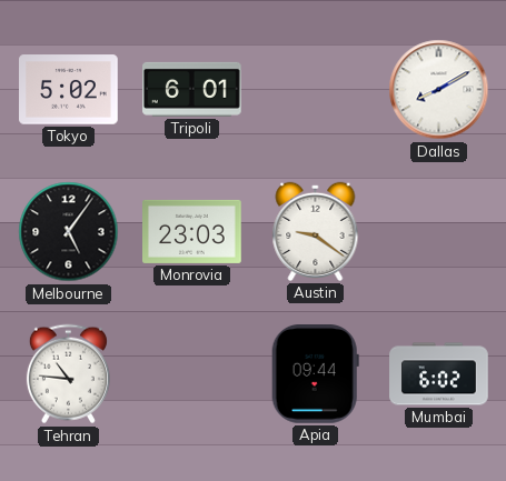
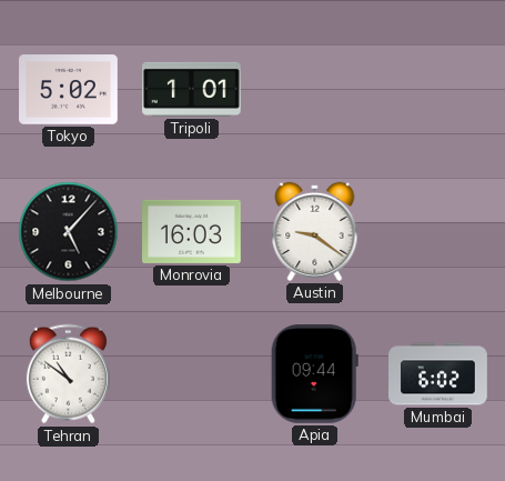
Tripoli: 6:01 -> 1:01 (192, 89)
Dallas: 8:10 -> none (439, 90)
Melbourne: 5:06 -> 5:07 (69, 232)
Monrovia: 23:03 -> 16:03 (192, 231)
Tehran: 10:46 -> 10:51 (68, 374)
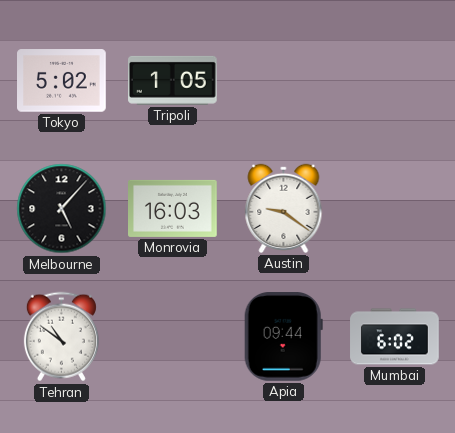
Tripoli: 1:01 -> 1:05 (173, 80)
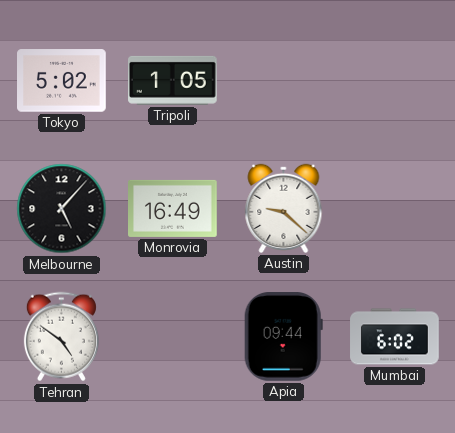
Monrovia: 16:03 -> 16:49 (173, 208)
Austin: 9:21 -> 9:22 (284, 208)
Tehran: 10:51 -> 4:51 (61, 337)
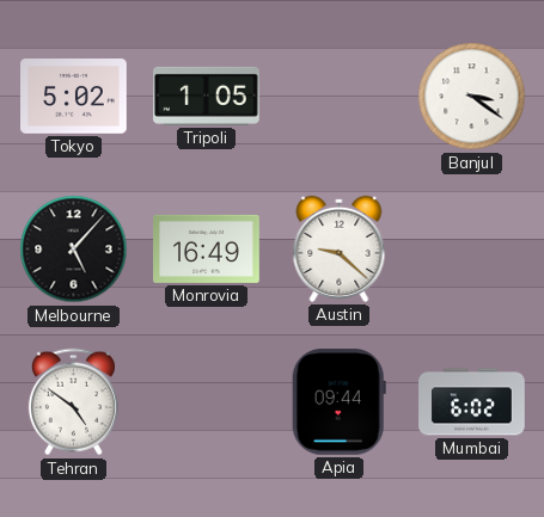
Banjul: none -> 3:21 (472, 97)
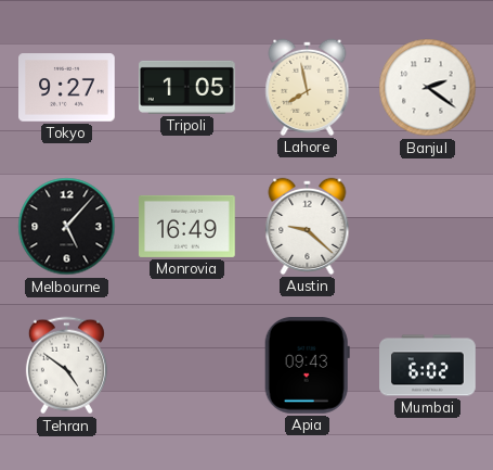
Tokyo: 5:02 -> 9:27 (67, 88)
Lahore: none -> 7:58 (308, 87)
Banjul: 3:21 -> 2:21 (428, 88)
Apia: 09:44 -> 09:43 (307, 366)
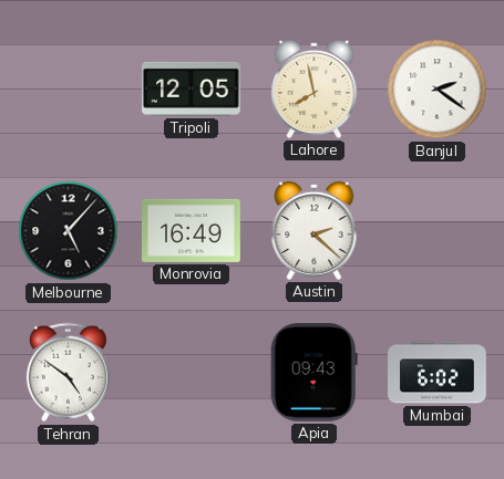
Tokyo: 9:27 -> none (67, 88)
Tripoli: 1:05 -> 12:05 (192, 88)
Austin: 9:22 -> 2:22 (315, 230)
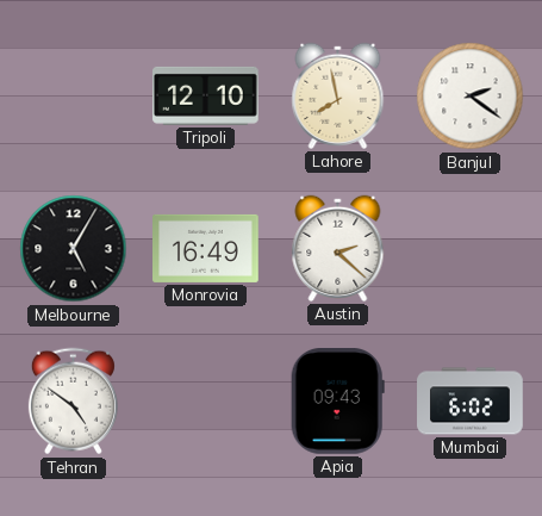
Tripoli: 12:05 -> 12:10 (206, 95)
Melbourne: 5:07 -> 5:05 (74, 249)
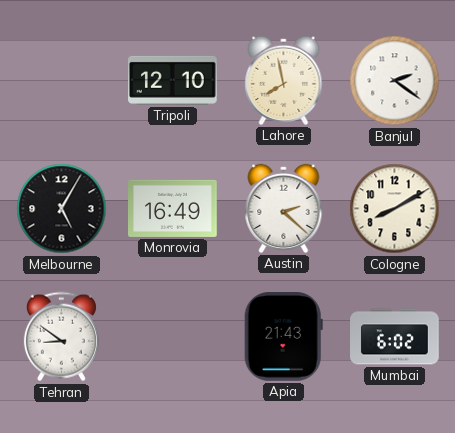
Cologne: none -> 8:10 (395, 209)
Tehran: 4:51 -> 8:51 (61, 337)
Apia: 09:43 -> 21:43 (283, 337)
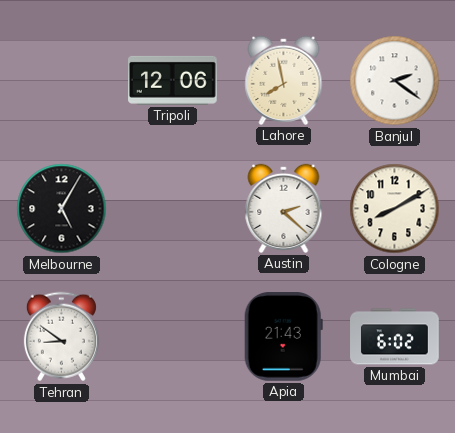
Tripoli: 12:10 -> 12:06 (173, 80)
Monrovia: 16:49 -> none (173, 208)
